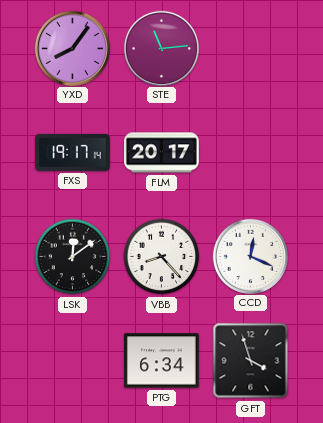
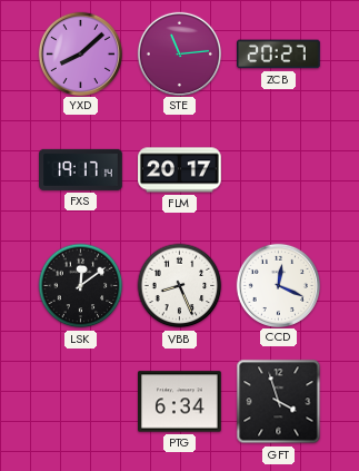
YXD: 8:06 -> 8:08 (80, 53)
ZCB: none -> 20:27 (279, 55)
VBB: 8:23 -> 8:26 (180, 286)
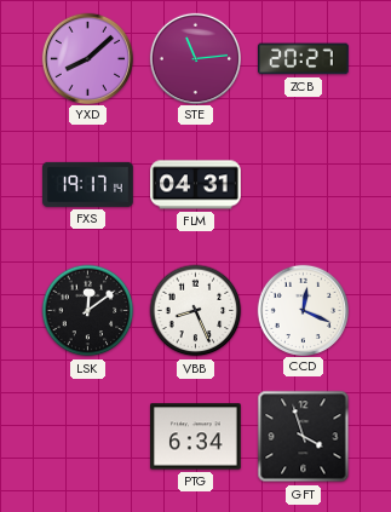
FLM: 20:17 -> 04:31 (196, 185)
